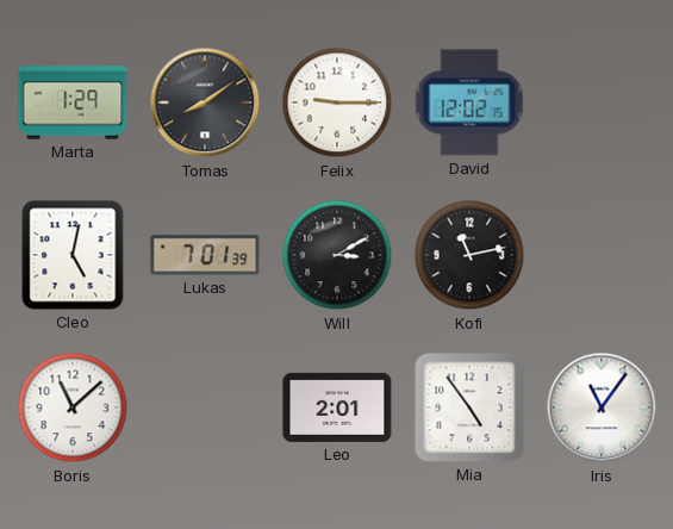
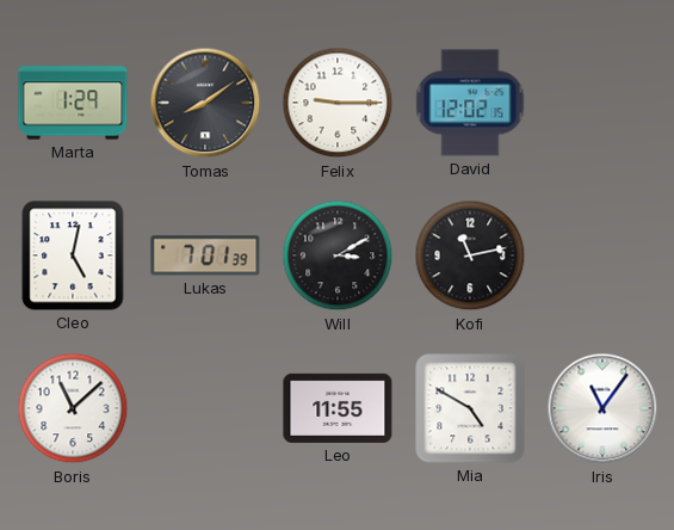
Leo: 2:01 -> 11:55 (338, 408)
Mia: 4:54 -> 4:50 (470, 408)
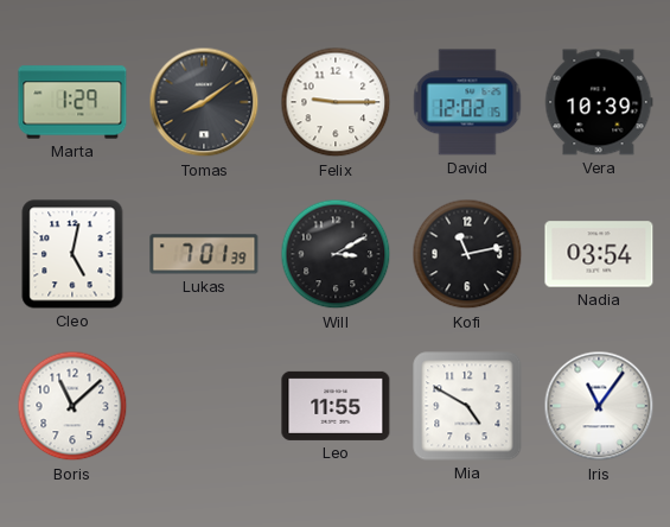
Vera: none -> 10:39 (599, 102)
Nadia: none -> 03:54 (599, 254)
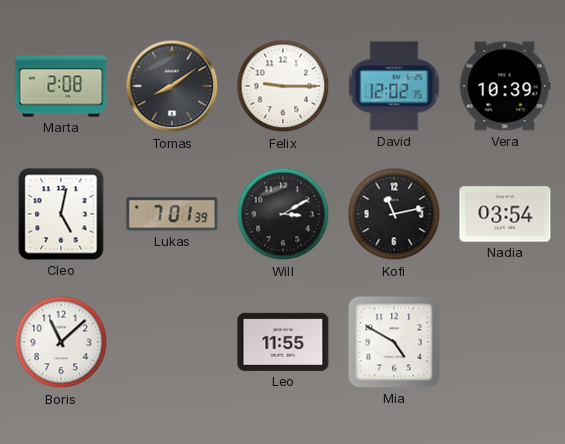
Marta: 1:29 -> 2:08 (61, 86)
Iris: 11:06 -> none (599, 406)
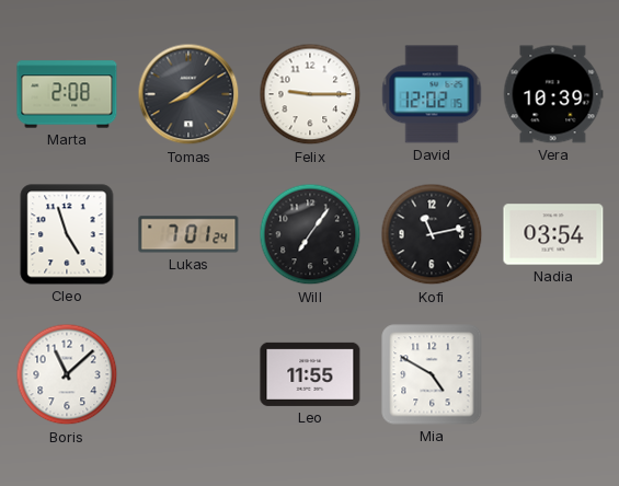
Cleo: 5:02 -> 4:57 (67, 234)
Lukas: 7:01:39 -> 7:01:24 (188, 234)
Will: 3:10 -> 7:06 (310, 234)
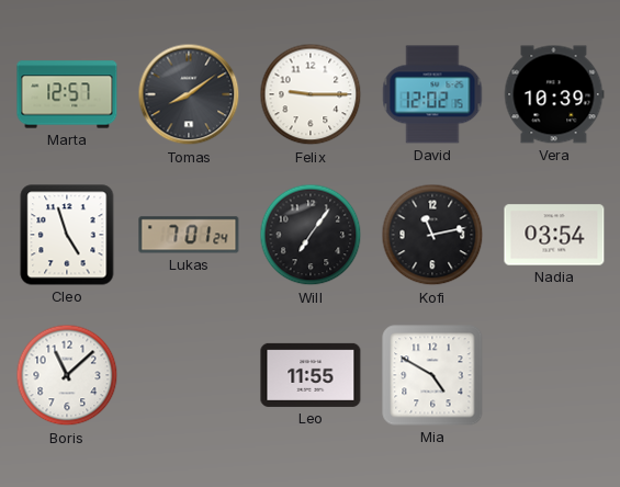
Marta: 2:08 -> 12:57 (67, 94)
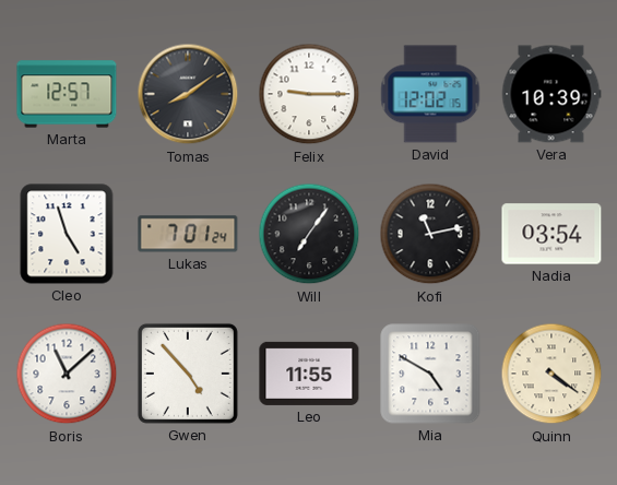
Gwen: none -> 4:53 (188, 374)
Quinn: none -> 4:21 (551, 374)
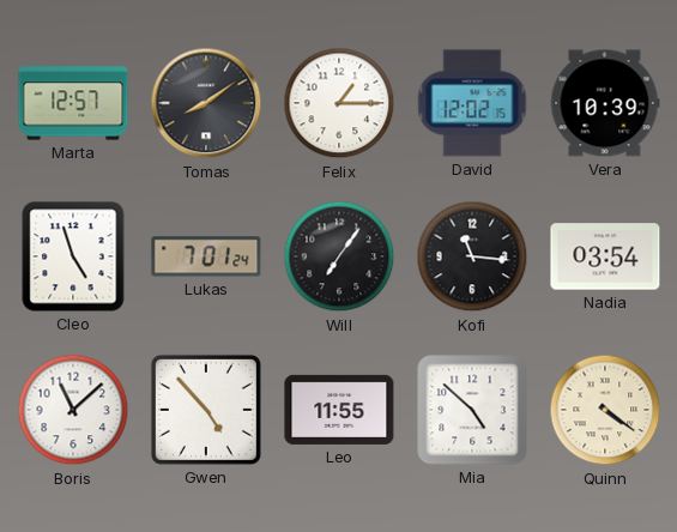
Felix: 9:15 -> 1:15 (339, 103)
Kofi: 11:13 -> 11:16 (472, 256)
Mia: 4:50 -> 4:52 (472, 410)
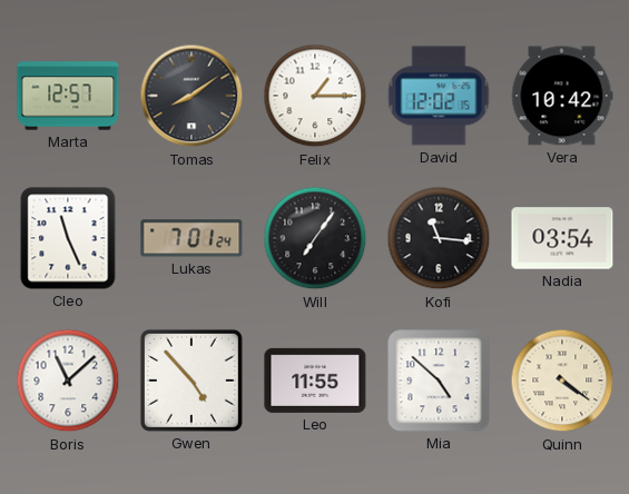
Vera: 10:39 -> 10:42 (562, 96)
Cleo: 4:57 -> 11:26 (68, 238)
